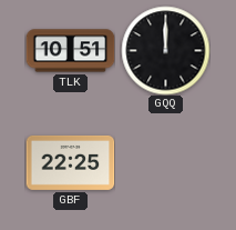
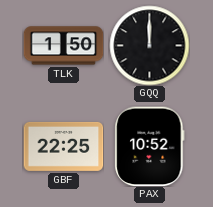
TLK: 10:51 -> 1:50 (63, 46)
PAX: none -> 10:52 (150, 146)
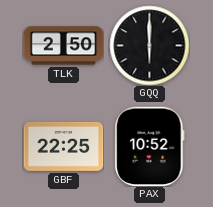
TLK: 1:50 -> 2:50 (63, 46)
GQQ: 12:00 -> 6:00 (149, 45)
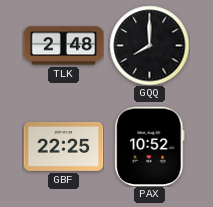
TLK: 2:50 -> 2:48 (63, 46)
GQQ: 6:00 -> 8:00 (149, 45)
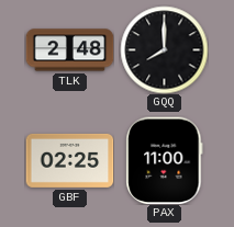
GBF: 22:25 -> 02:25 (69, 160)
PAX: 10:52 -> 11:00 (165, 160)
